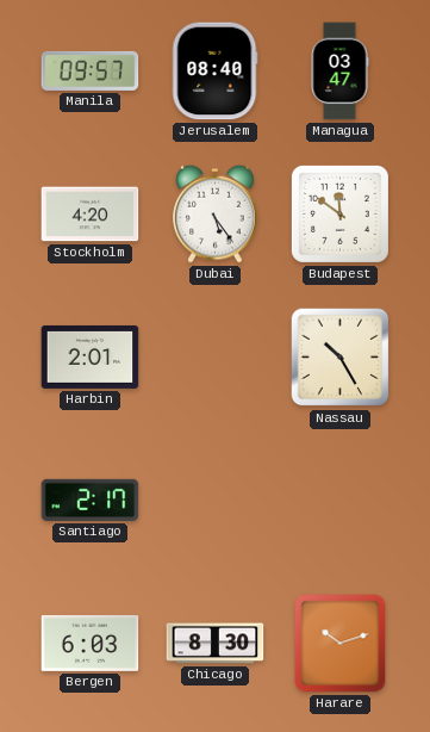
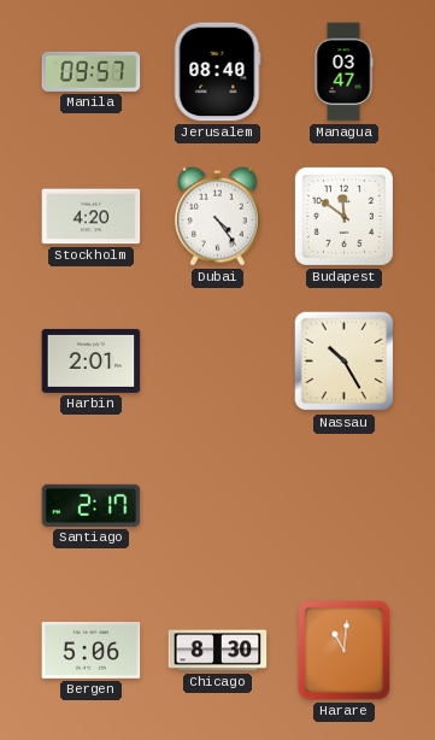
Dubai: 5:24 -> 4:24 (218, 216)
Bergen: 6:03 -> 5:06 (92, 650)
Harare: 10:12 -> 11:01 (345, 651)
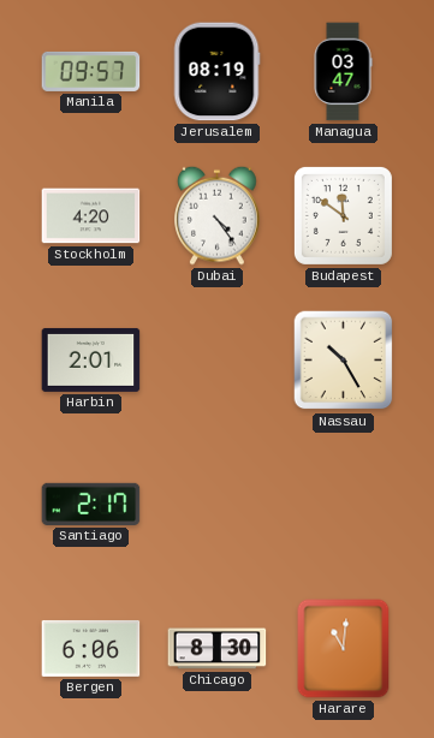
Jerusalem: 08:40 -> 08:19 (216, 72)
Bergen: 5:06 -> 6:06 (91, 648)
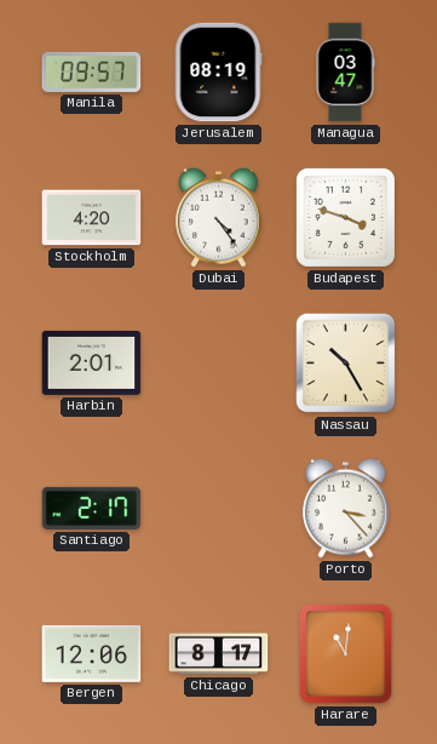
Budapest: 11:51 -> 3:48 (345, 217)
Porto: none -> 3:23 (346, 508)
Bergen: 6:06 -> 12:06 (92, 653)
Chicago: 8:30 -> 8:17 (219, 654)
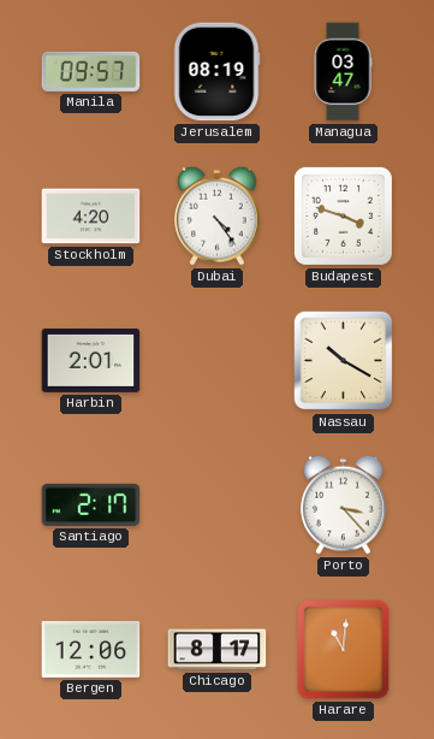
Nassau: 10:25 -> 10:20 (344, 361)
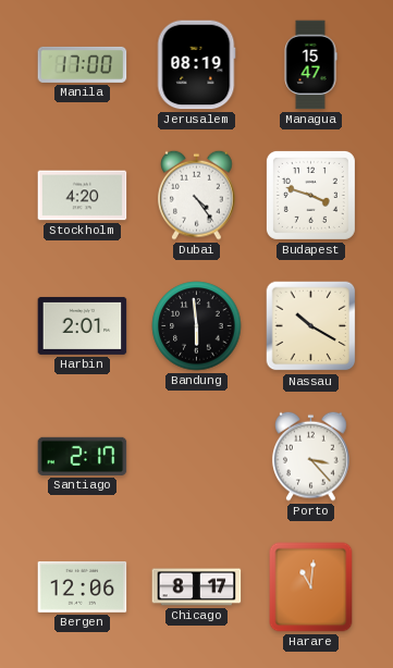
Manila: 09:57 -> 17:00 (83, 64)
Managua: 03:47 -> 15:47 (310, 65)
Bandung: none -> 5:59 (197, 326)
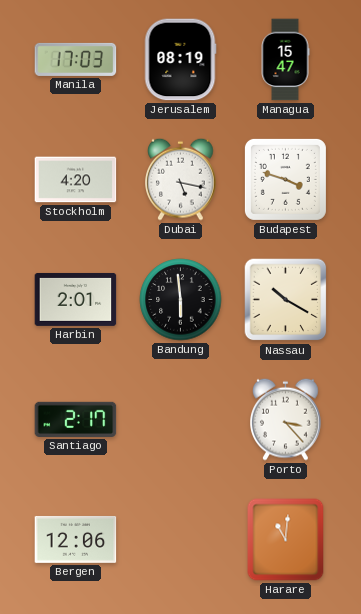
Manila: 17:00 -> 17:03 (76, 59)
Dubai: 4:24 -> 5:17 (181, 179)
Chicago: 8:17 -> none (197, 587)
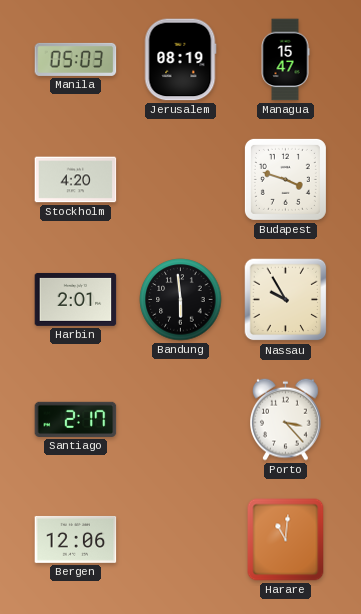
Manila: 17:03 -> 05:03 (76, 59)
Dubai: 5:17 -> none (181, 179)
Nassau: 10:20 -> 9:55 (286, 300)
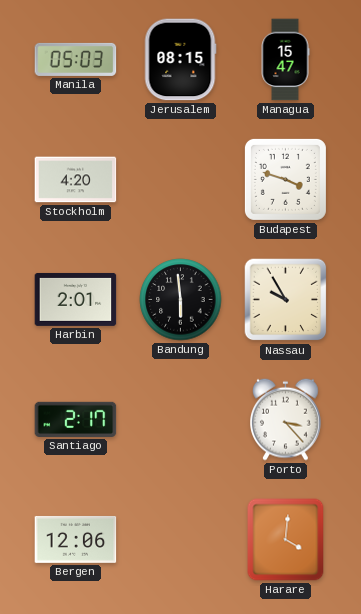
Jerusalem: 08:19 -> 08:15 (180, 60)
Harare: 11:01 -> 4:01 (286, 540)
